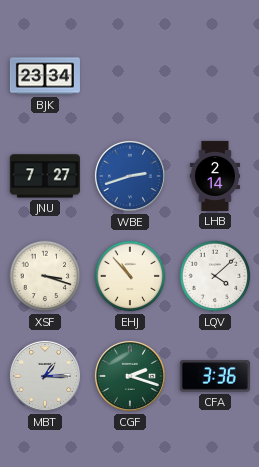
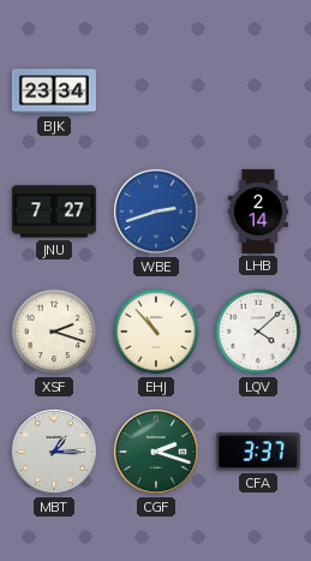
XSF: 3:18 -> 2:18 (54, 332)
CFA: 3:36 -> 3:37 (258, 452)
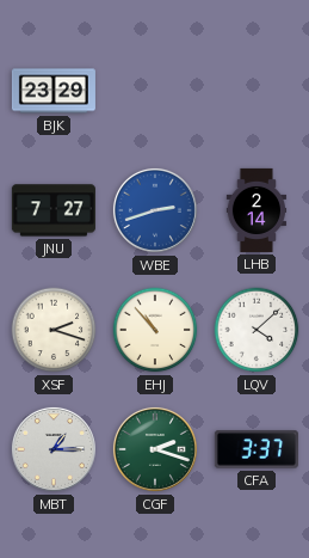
BJK: 23:34 -> 23:29 (54, 91)
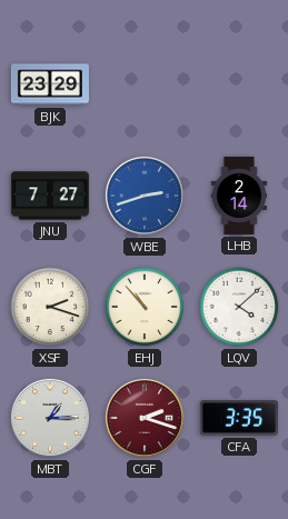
CGF dial: green -> burgundy (145, 418)
CFA: 3:37 -> 3:35 (239, 418)
